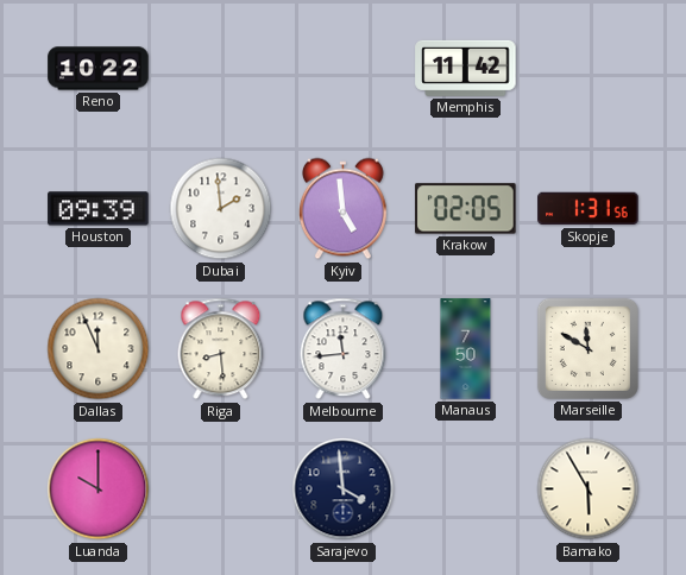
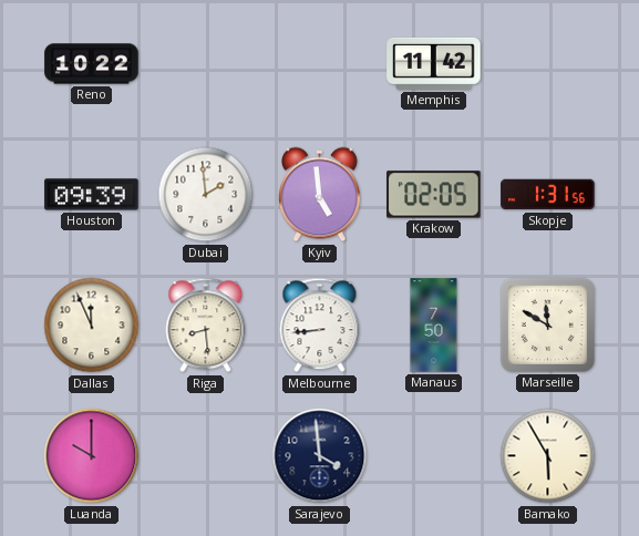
Melbourne: 11:44 -> 8:44 (320, 326)
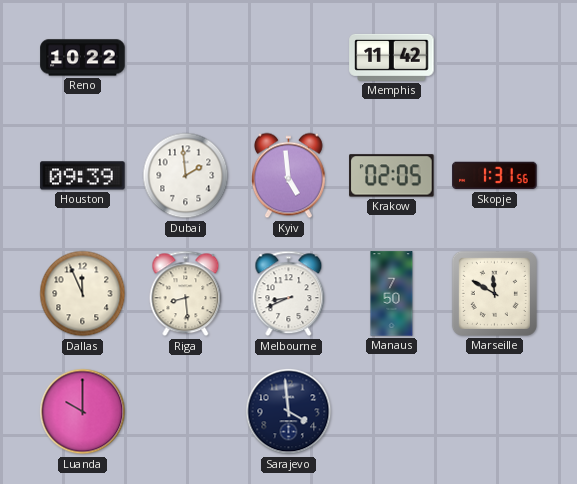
Melbourne: 8:44 -> 8:41 (289, 294)
Bamako: 5:55 -> none (548, 456)
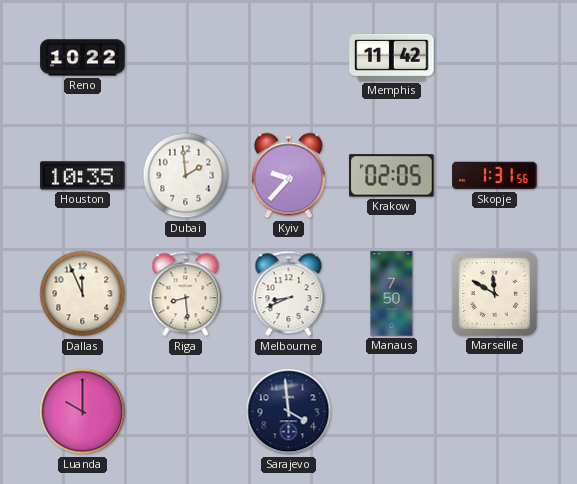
Houston: 09:39 -> 10:35 (83, 176)
Kyiv: 4:59 -> 9:37 (288, 176)
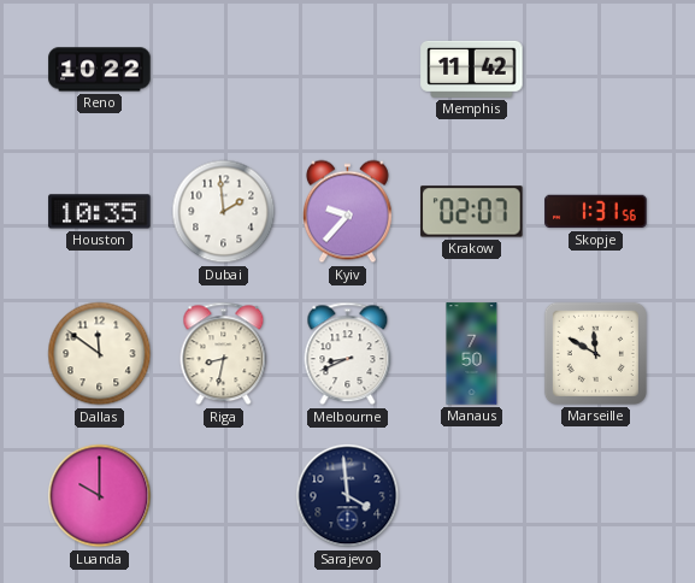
Krakow: 02:05 -> 02:07 (472, 212)
Dallas: 11:56 -> 11:51 (100, 354)
Riga: 8:29 -> 8:32 (224, 354)
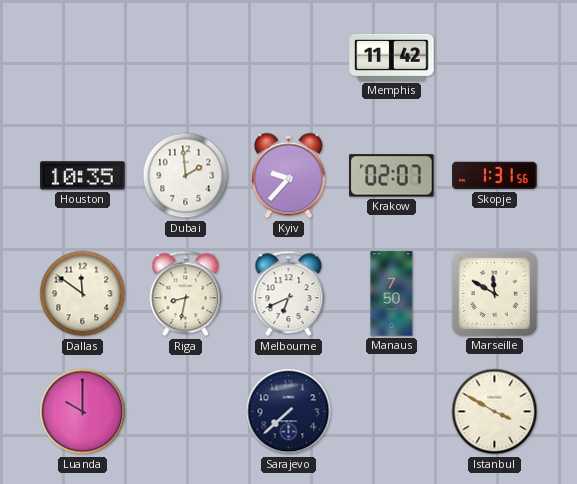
Reno: 10:22 -> none (100, 70)
Melbourne: 8:41 -> 6:41 (289, 294)
Sarajevo: 3:59 -> 7:38 (289, 412)
Istanbul: none -> 3:50 (495, 412)
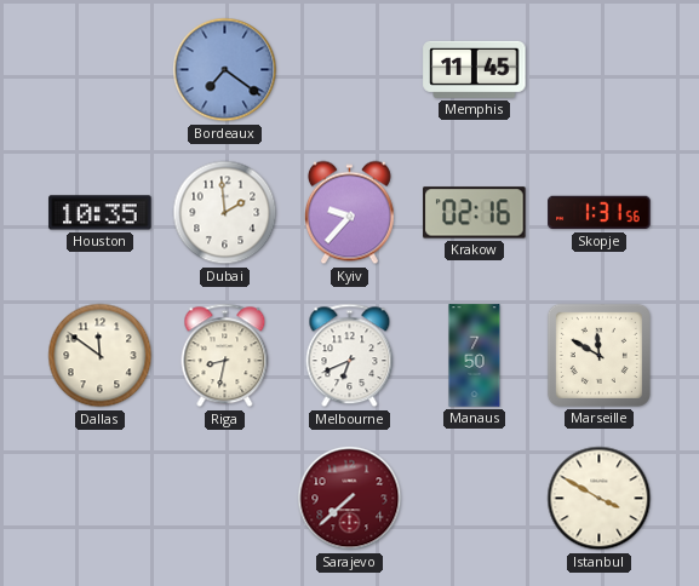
Bordeaux: none -> 7:21 (225, 70)
Memphis: 11:42 -> 11:45 (475, 69)
Krakow: 02:07 -> 02:16 (475, 213)
Luanda: 10:00 -> none (83, 412)
Sarajevo dial: navy -> burgundy (350, 499)
